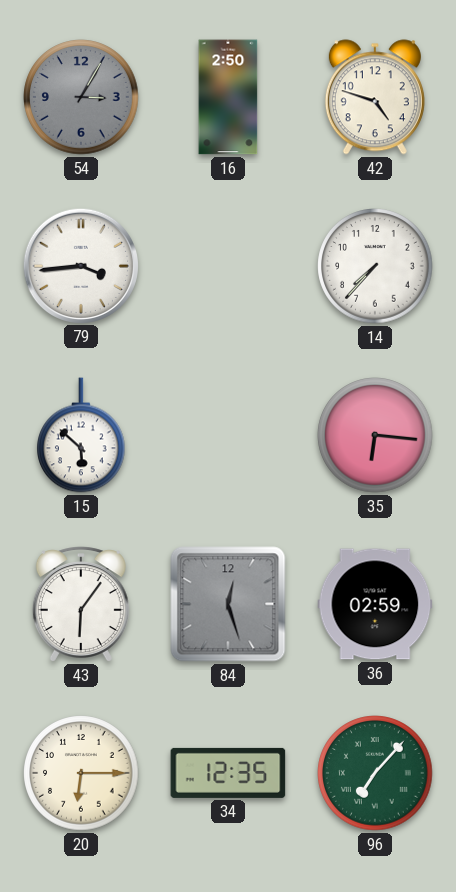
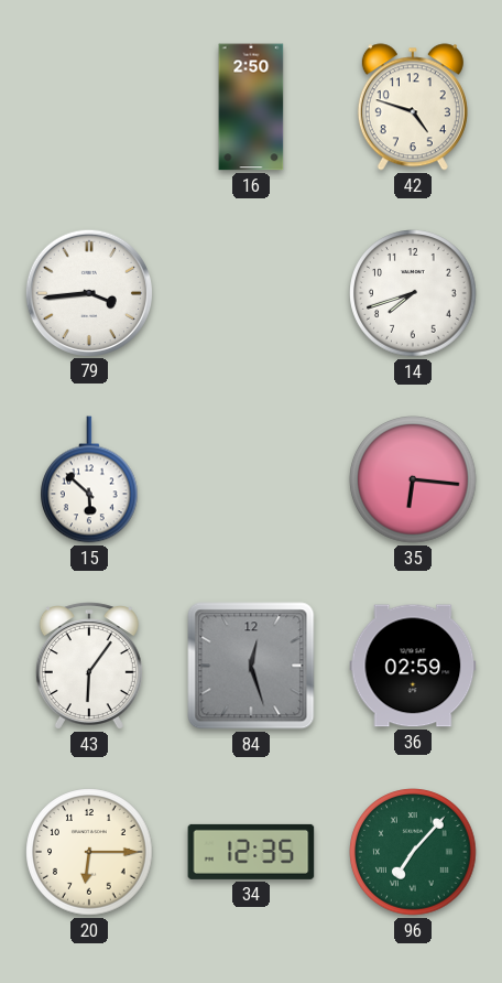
54: 3:05 -> none (81, 97)
14: 7:37 -> 7:42 (413, 293)
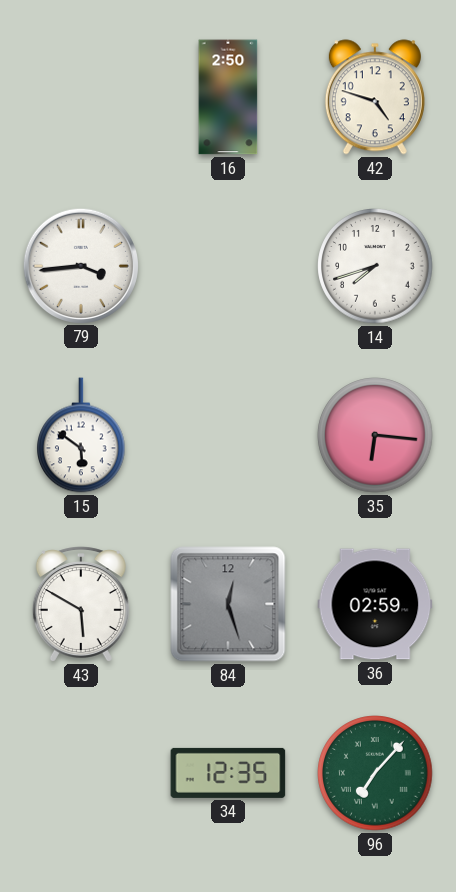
15: 5:52 -> 5:51 (82, 435)
43: 6:06 -> 5:50 (81, 604)
20: 6:15 -> none (89, 852)
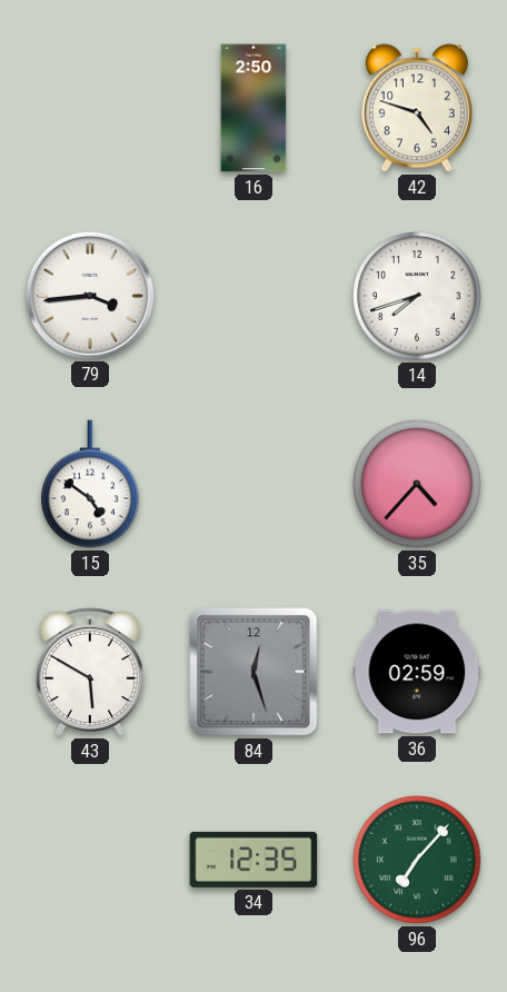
15: 5:51 -> 4:51 (91, 484)
35: 6:16 -> 4:37 (417, 484)
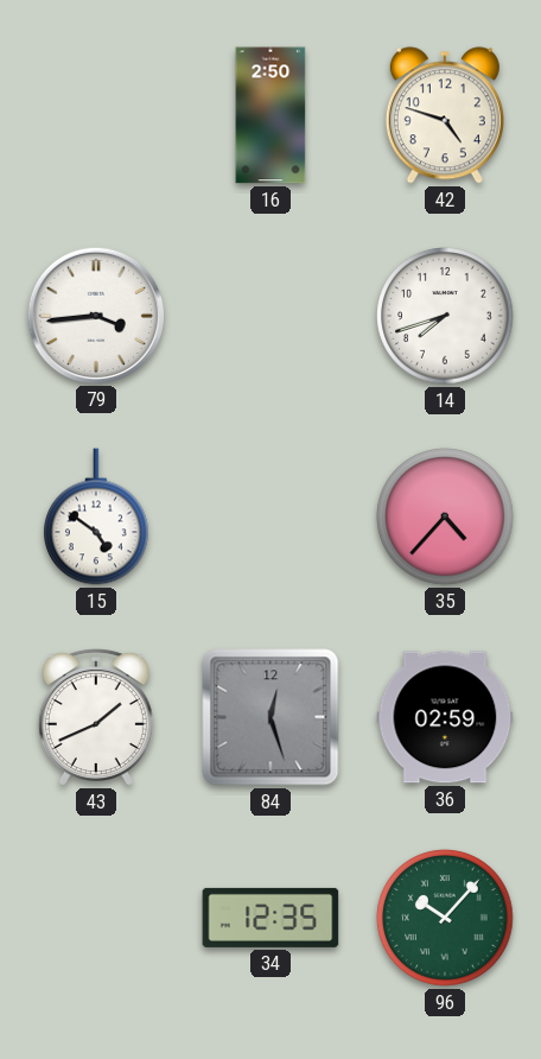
43: 5:50 -> 1:41 (96, 717)
96: 7:07 -> 10:07 (445, 918)
